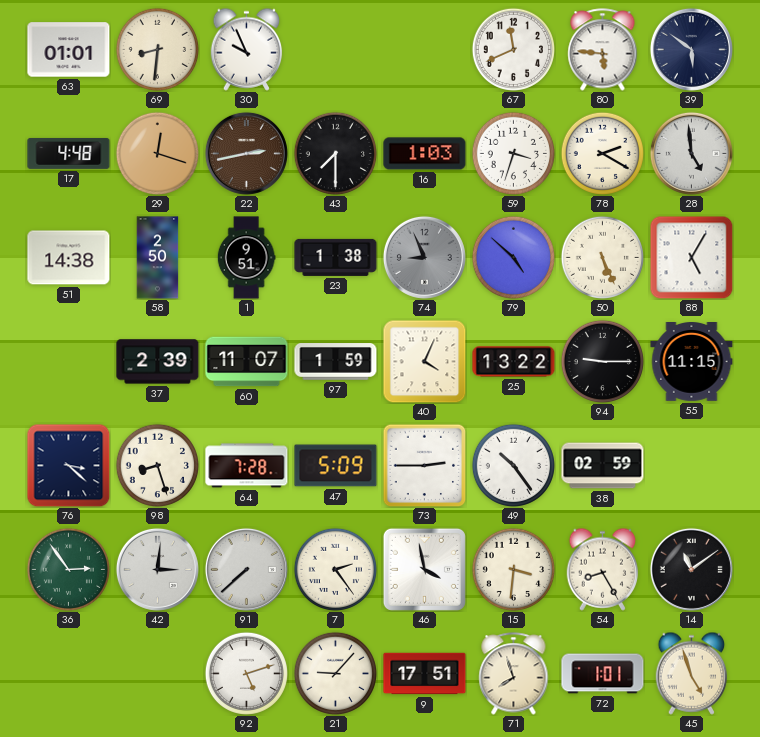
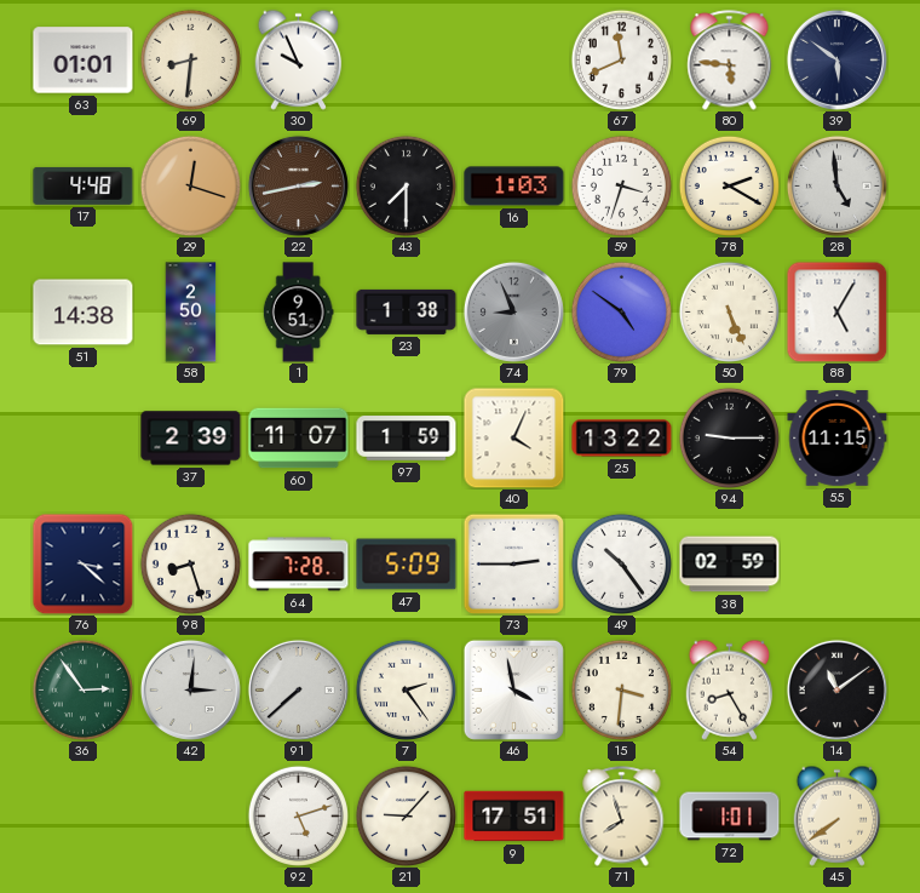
79: 4:52 -> 4:51 (621, 311)
45: 4:57 -> 7:39 (838, 815)
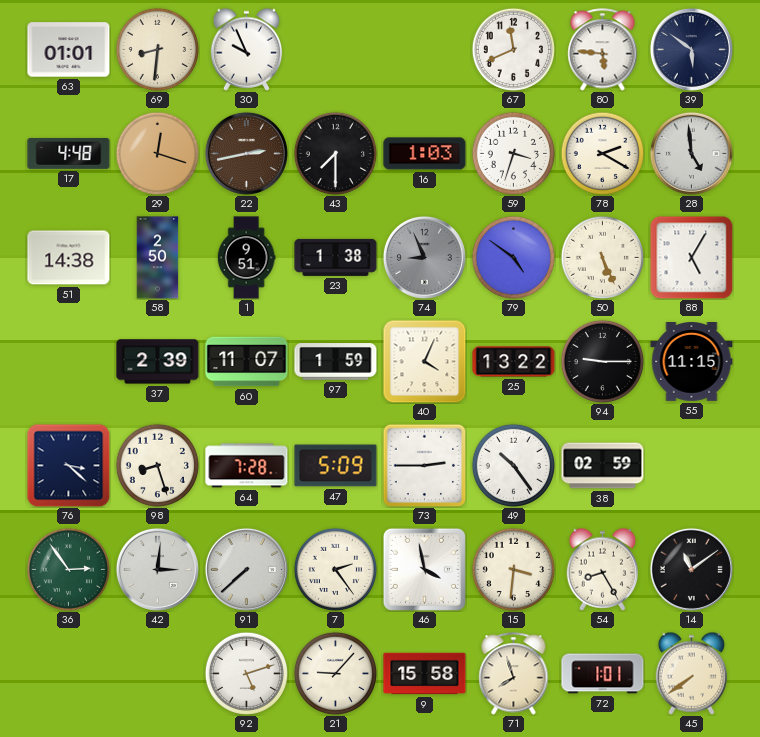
9: 17:51 -> 15:58 (425, 674)
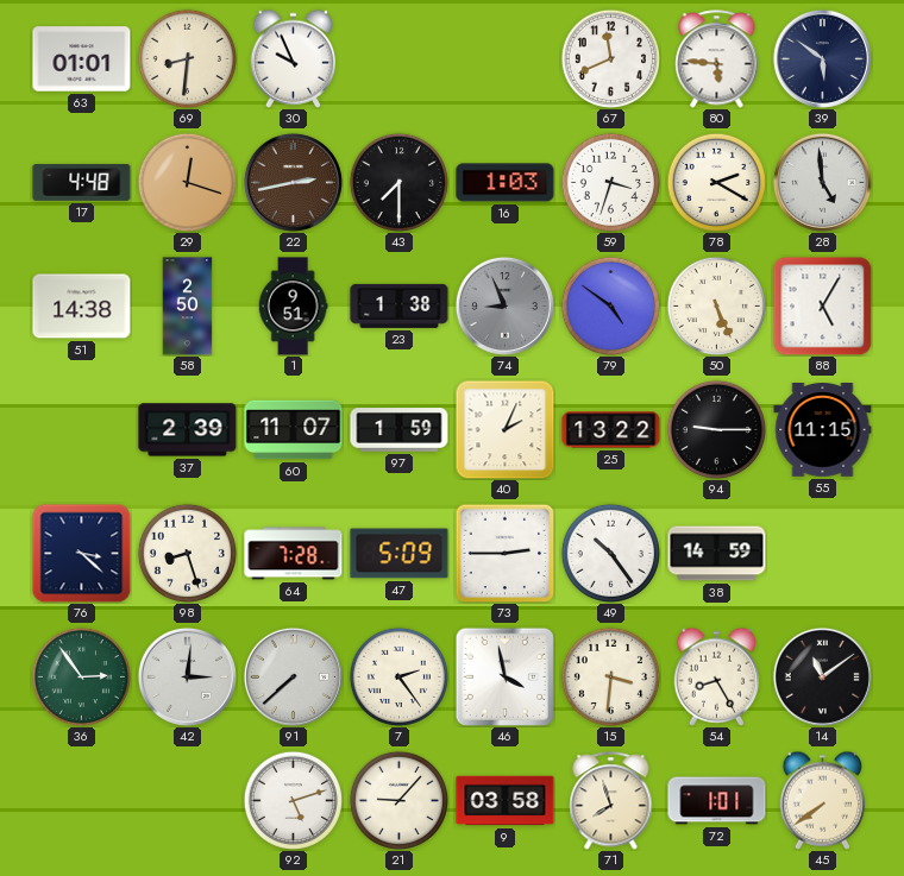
40: 4:04 -> 2:04 (504, 429)
38: 02:59 -> 14:59 (717, 554)
9: 15:58 -> 03:58 (506, 801)
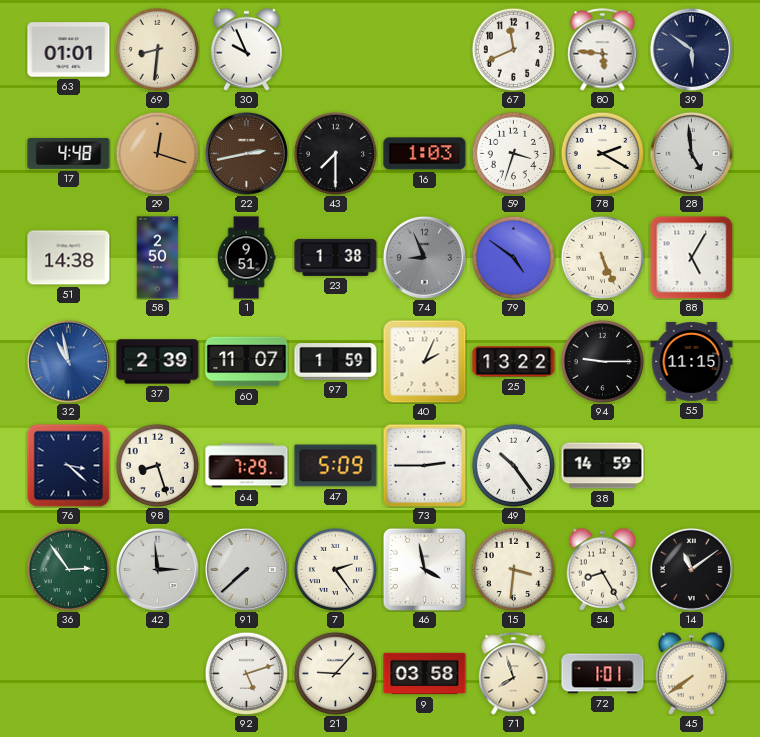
32: none -> 10:58 (68, 361)
64: 7:28 -> 7:29 (247, 466)
42: 3:01 -> 2:59 (157, 569)
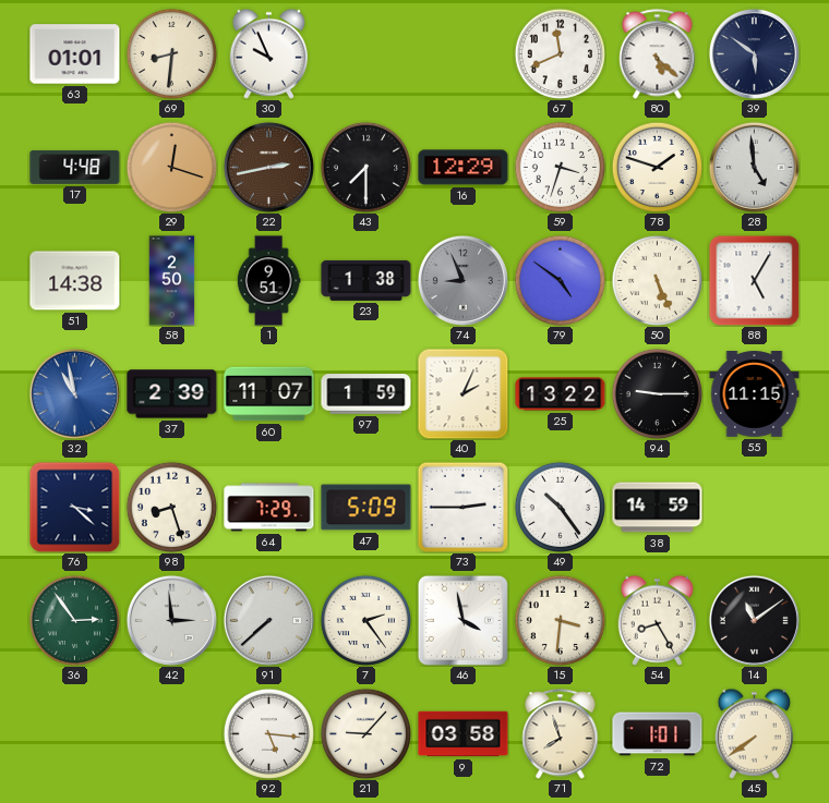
80: 5:46 -> 5:22 (658, 54)
16: 1:03 -> 12:29 (464, 168)
78: 2:20 -> 1:48 (657, 167)
92: 5:12 -> 5:16 (268, 733)
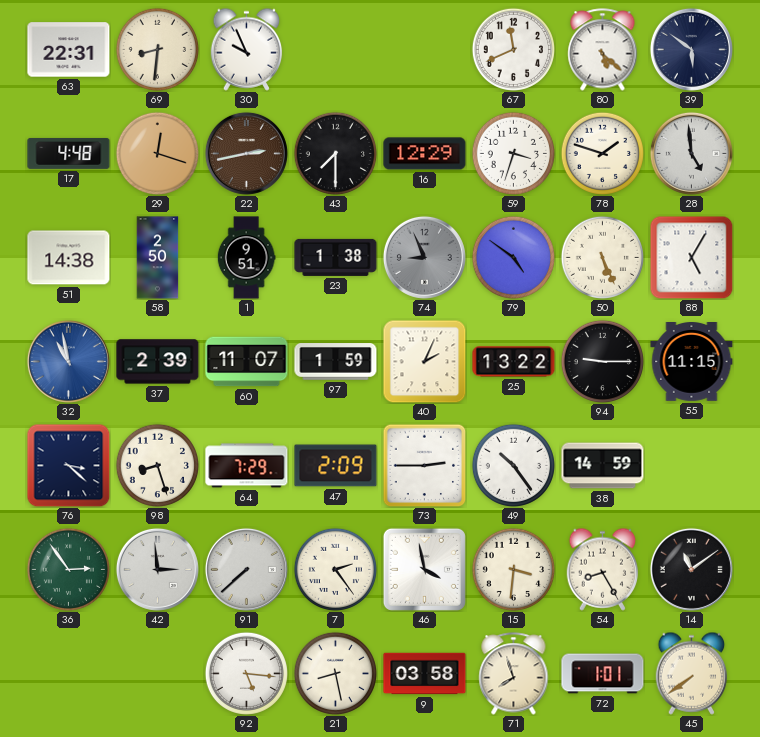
63: 01:01 -> 22:31 (69, 50)
47: 5:09 -> 2:09 (336, 466)
21: 9:07 -> 8:28 (335, 673)
